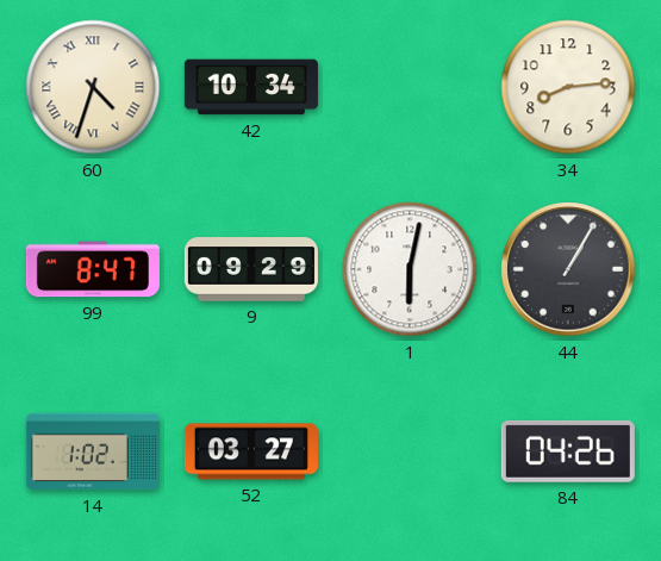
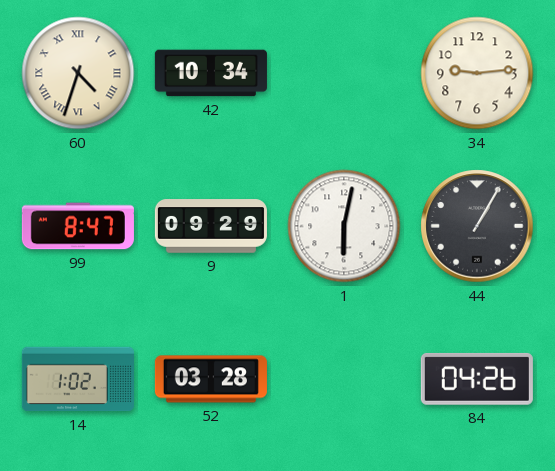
34: 8:14 -> 9:14 (477, 73)
52: 03:27 -> 03:28 (211, 379)
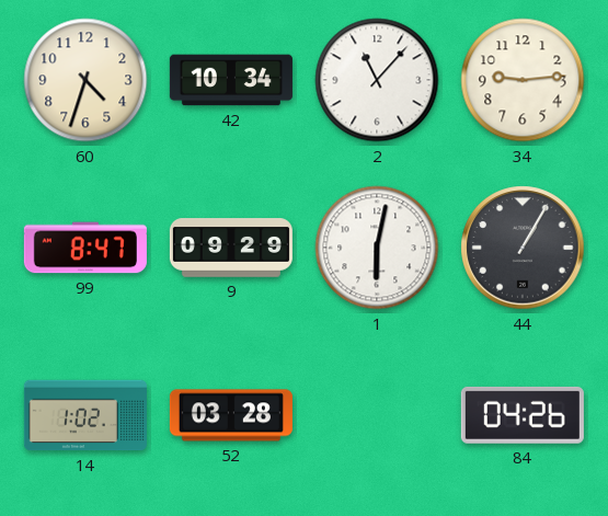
60 numerals: Roman -> Arabic (85, 80)
2: none -> 11:07 (377, 80)
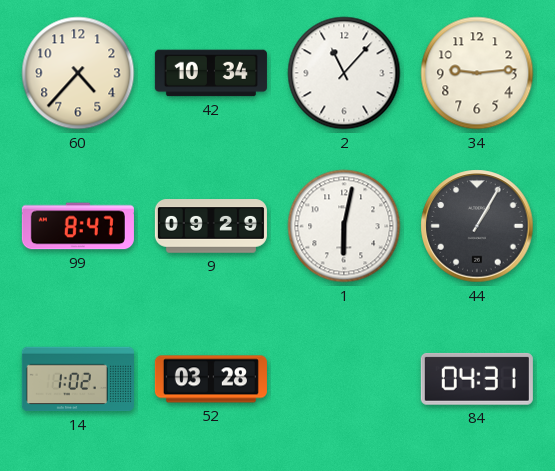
60: 4:33 -> 4:37 (78, 73)
84: 04:26 -> 04:31 (477, 379)
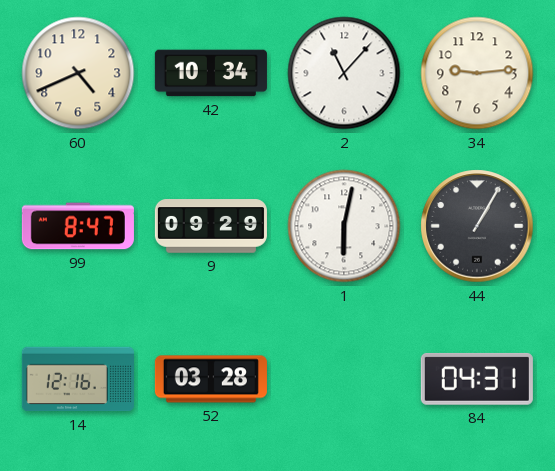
60: 4:37 -> 4:41 (78, 73)
14: 1:02 -> 12:16 (78, 379)
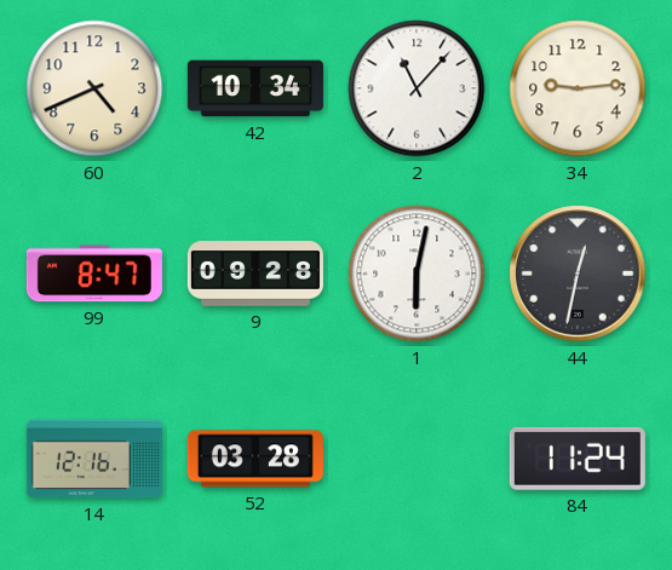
9: 09:29 -> 09:28 (255, 274)
44: 1:05 -> 12:32 (578, 274)
84: 04:31 -> 11:24 (578, 459)
